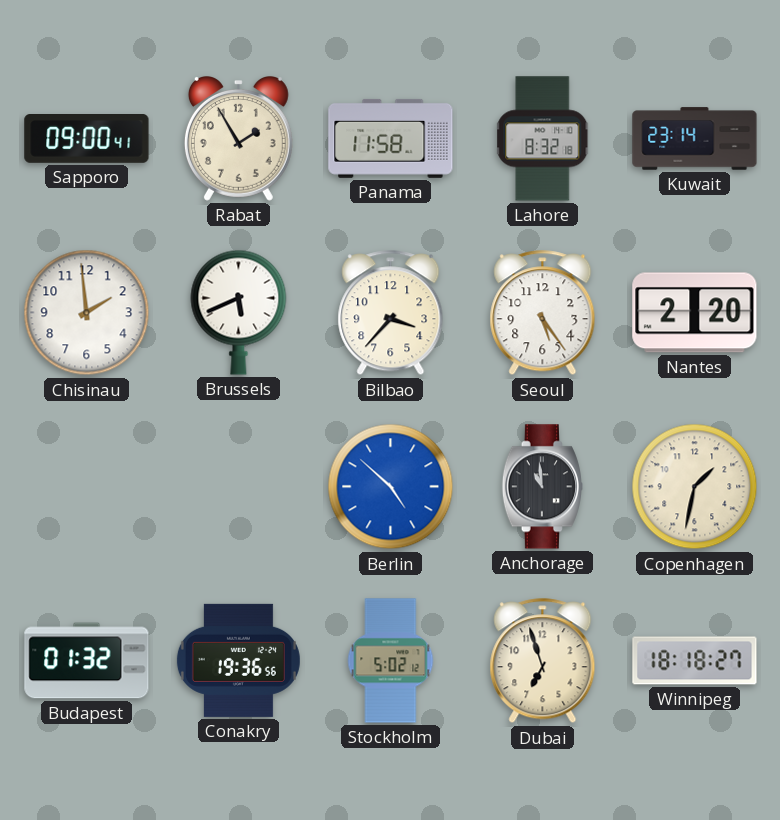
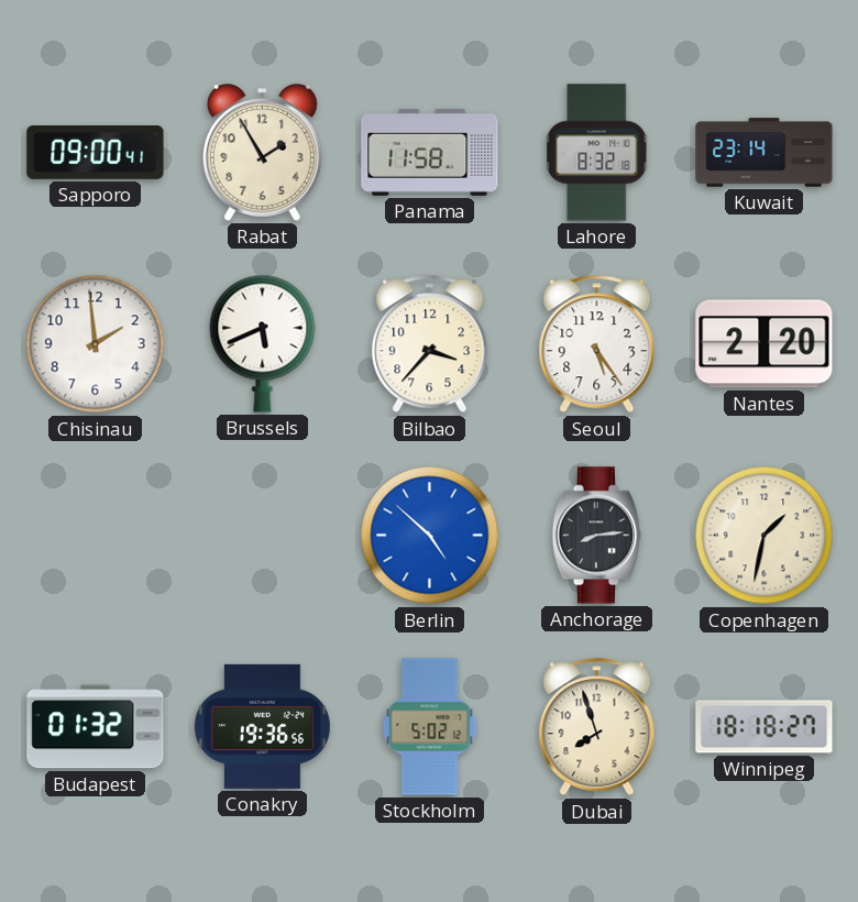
Anchorage: 10:59 -> 8:14 (596, 536)
Dubai: 6:57 -> 7:57 (597, 727)
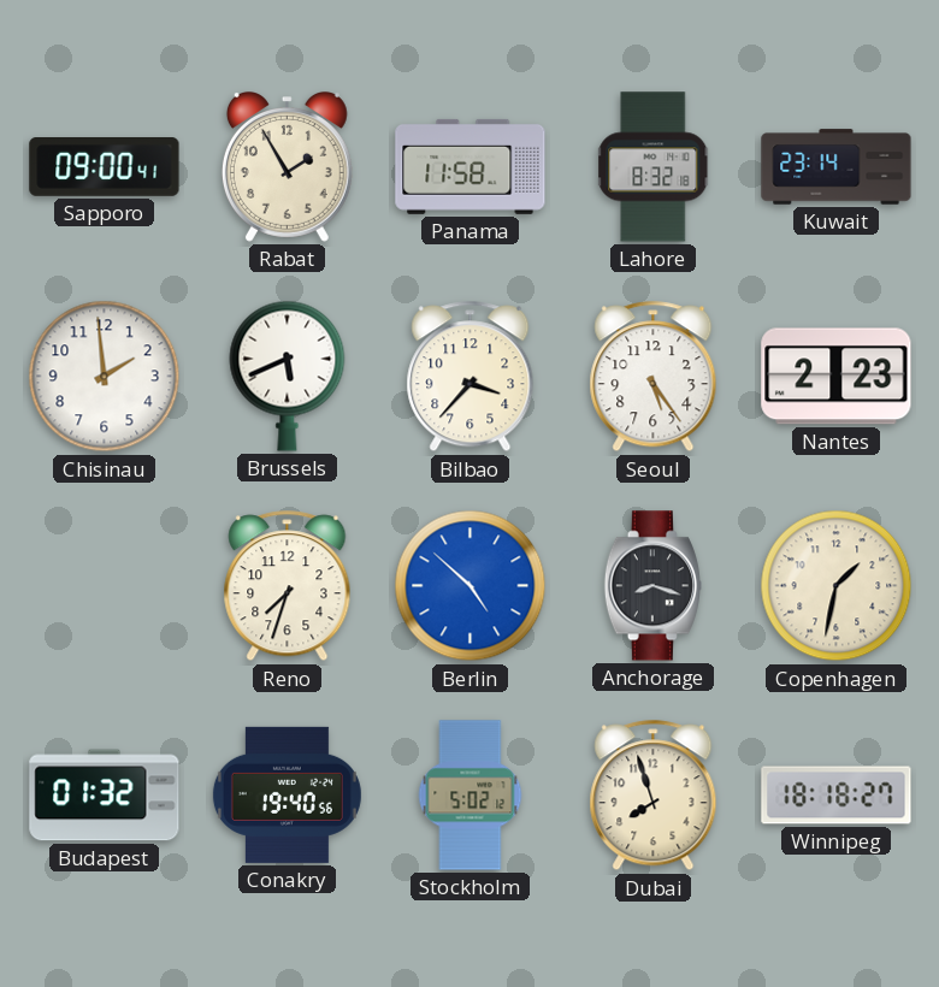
Nantes: 2:20 -> 2:23 (837, 377)
Reno: none -> 7:33 (288, 586)
Anchorage: 8:14 -> 8:18 (652, 586)
Conakry: 19:36 -> 19:40 (287, 794)
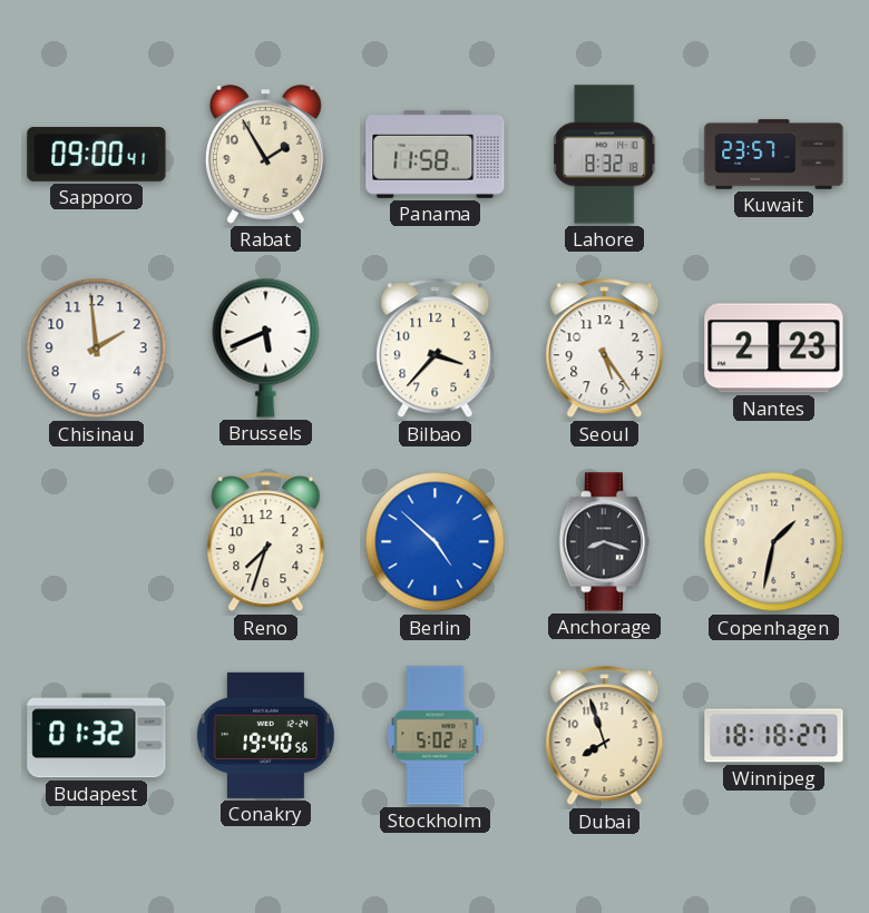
Kuwait: 23:14 -> 23:57 (774, 155)
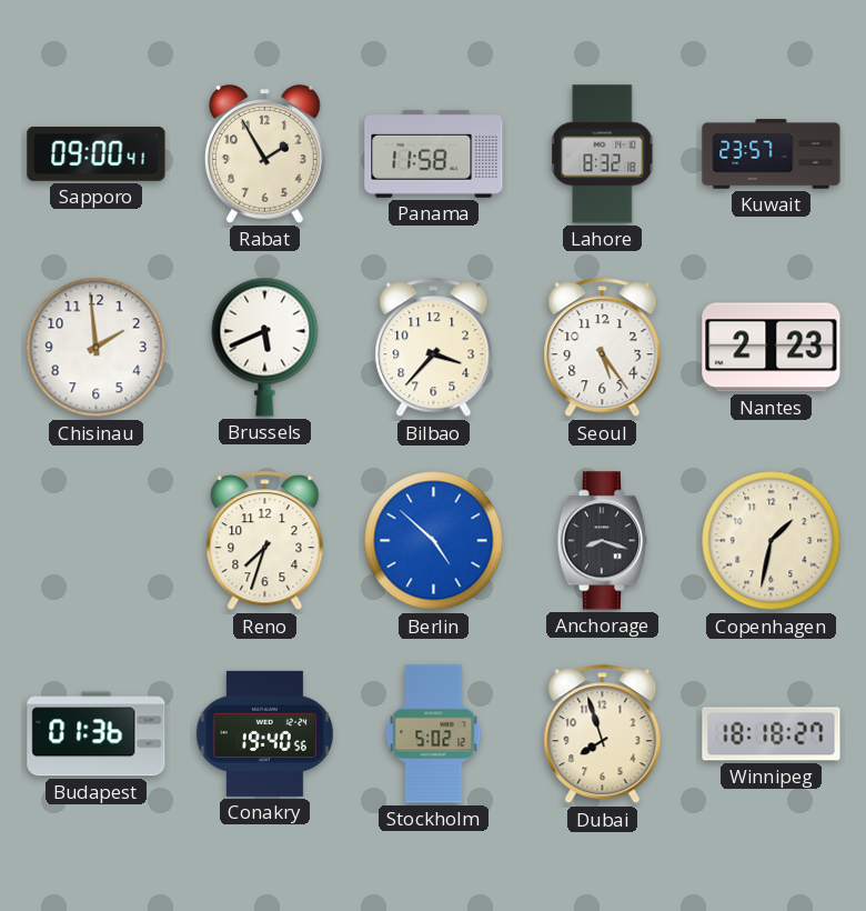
Budapest: 01:32 -> 01:36 (97, 734)
